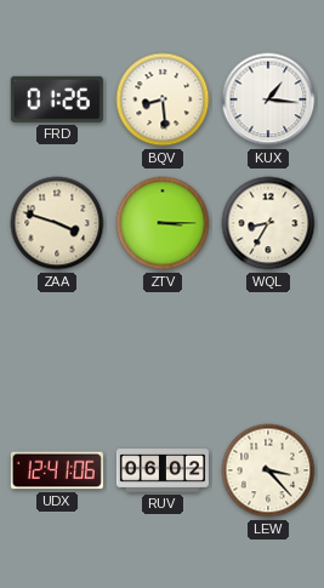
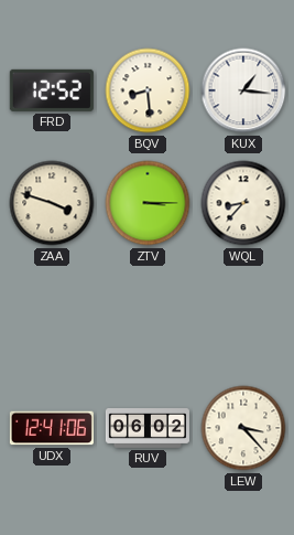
FRD: 01:26 -> 12:52 (52, 90)
WQL: 8:35 -> 8:37 (243, 203)
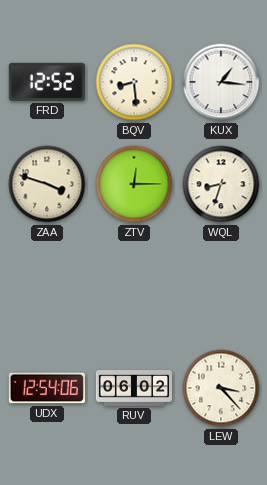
ZTV: 3:15 -> 12:15 (134, 184)
WQL: 8:37 -> 8:33 (221, 184)
UDX: 12:41 -> 12:54 (47, 388)
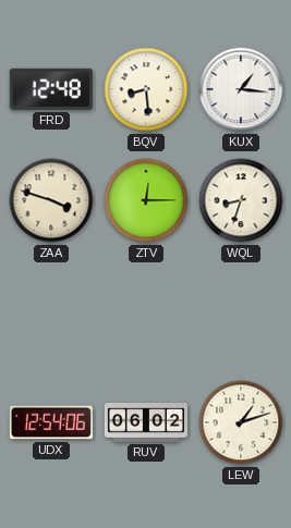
FRD: 12:52 -> 12:48 (51, 89)
LEW: 3:23 -> 1:12 (241, 422)
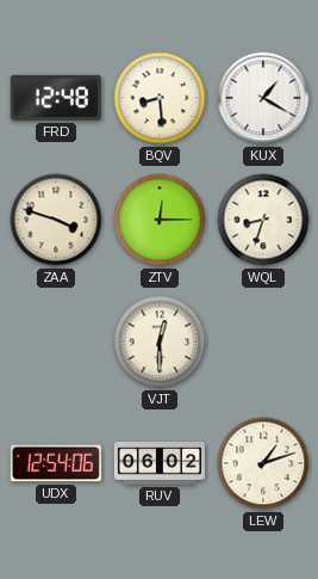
KUX: 1:16 -> 1:20 (263, 98)
VJT: none -> 12:30 (160, 341)
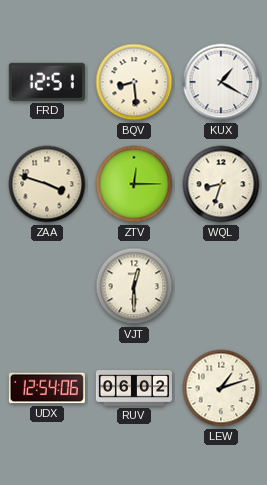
FRD: 12:48 -> 12:51 (47, 82)
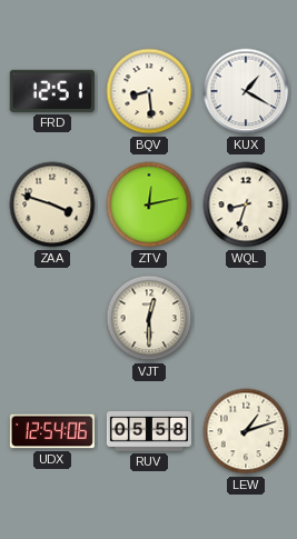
ZTV: 12:15 -> 12:13 (149, 204)
RUV: 06:02 -> 05:58 (149, 432)
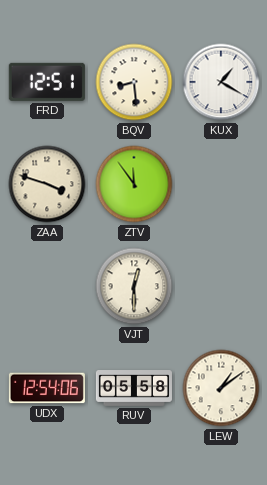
ZTV: 12:13 -> 11:54 (134, 184)
WQL: 8:33 -> none (246, 204)
LEW: 1:12 -> 1:09 (221, 388)
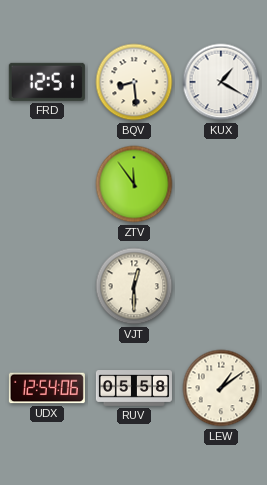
ZAA: 3:48 -> none (47, 184)
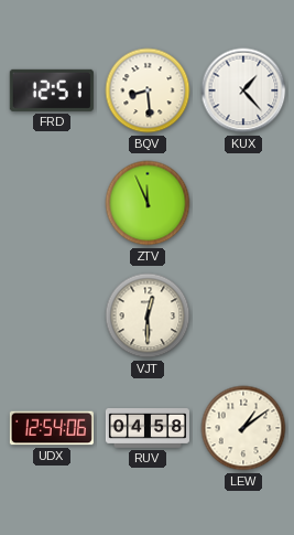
KUX: 1:20 -> 1:23 (243, 90)
ZTV: 11:54 -> 11:56 (148, 203)
RUV: 05:58 -> 04:58 (148, 429)
